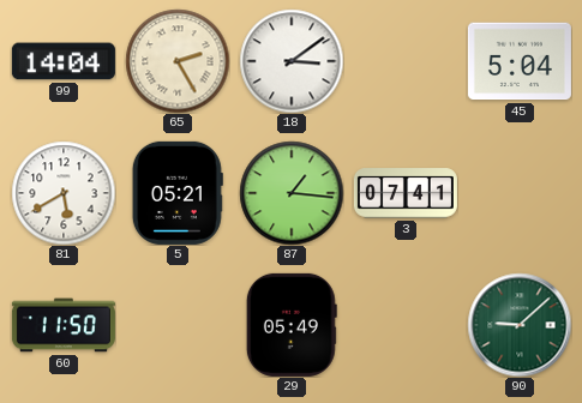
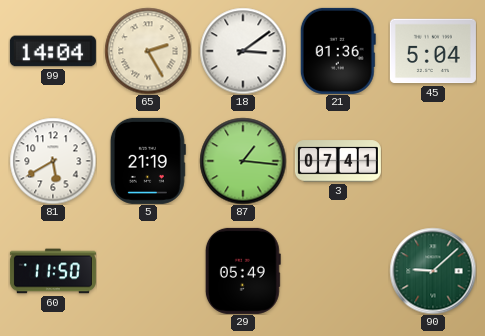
21: none -> 01:36 (338, 51)
5: 05:21 -> 21:19 (148, 161)
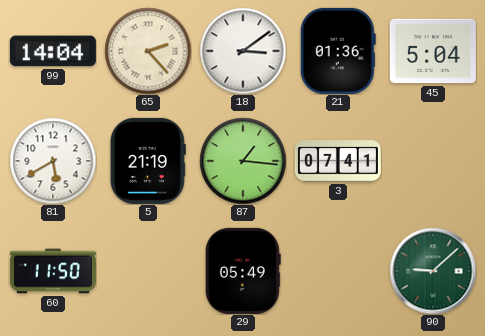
65: 2:25 -> 2:23 (148, 51)
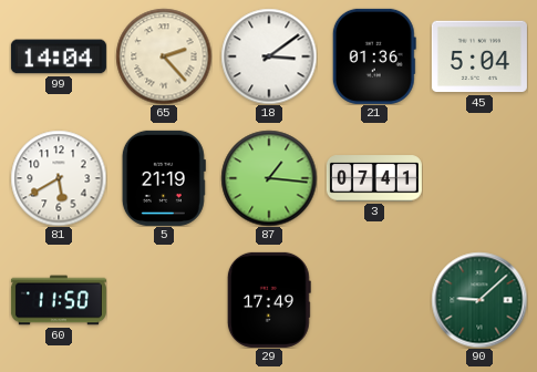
29: 05:49 -> 17:49 (269, 300)
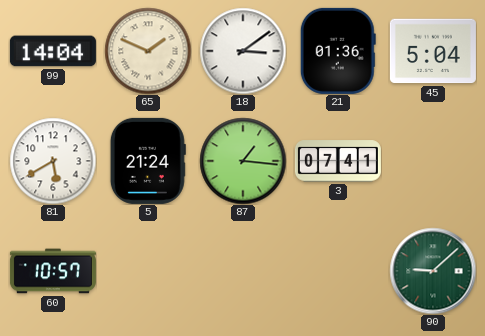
65: 2:23 -> 1:49 (148, 51)
5: 21:19 -> 21:24 (148, 161)
60: 11:50 -> 10:57 (53, 271)
29: 17:49 -> none (269, 300)
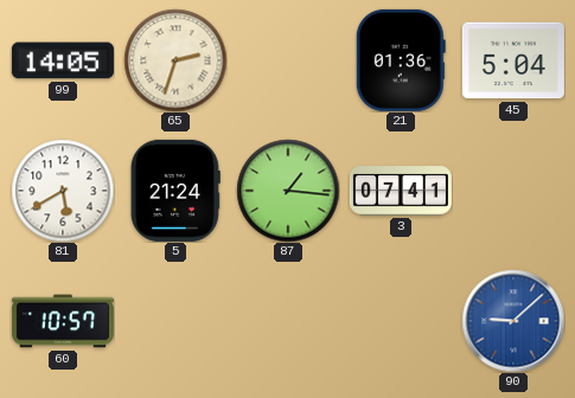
99: 14:04 -> 14:05 (63, 60)
65: 1:49 -> 2:33 (175, 60)
18: 3:09 -> none (243, 51)
90 dial: green -> blue (513, 321)
